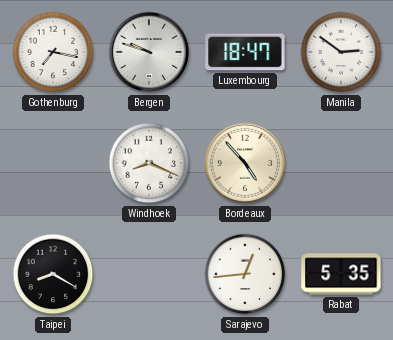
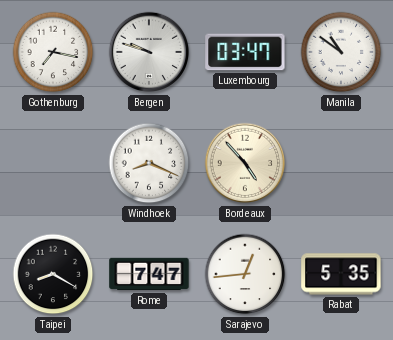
Luxembourg: 18:47 -> 03:47 (245, 52)
Manila: 2:51 -> 10:51 (341, 52)
Rome: none -> 7:47 (149, 274)
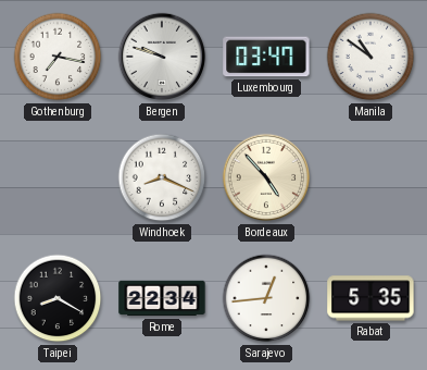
Rome: 7:47 -> 22:34 (162, 298)
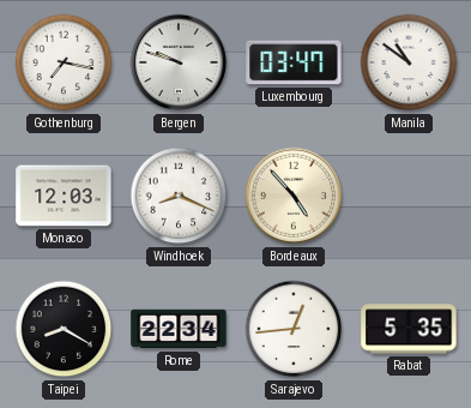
Monaco: none -> 12:03 (64, 196)
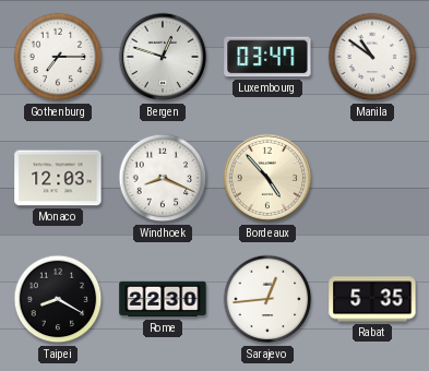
Gothenburg: 7:17 -> 7:15 (58, 57)
Bergen: 9:48 -> 12:48 (163, 57)
Rome: 22:34 -> 22:30 (163, 299)
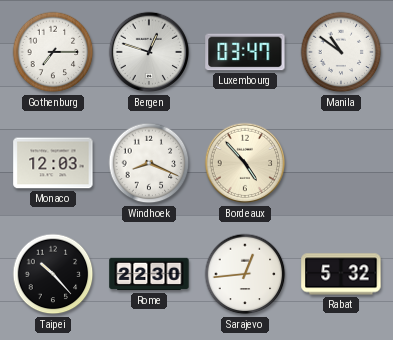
Taipei: 8:20 -> 10:23 (53, 274)
Rabat: 5:35 -> 5:32 (341, 274)
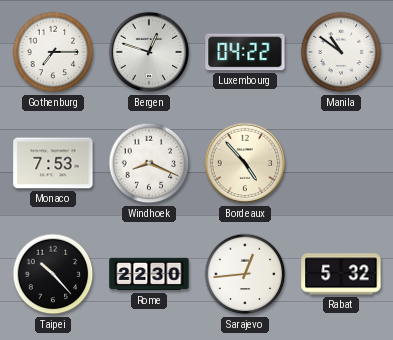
Luxembourg: 03:47 -> 04:22 (245, 52)
Monaco: 12:03 -> 7:53 (53, 163)
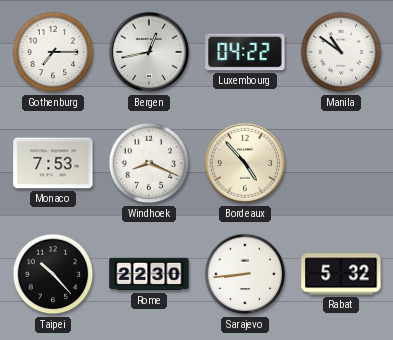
Bergen: 12:48 -> 12:43 (149, 52)
Sarajevo: 12:44 -> 8:44 (245, 274)
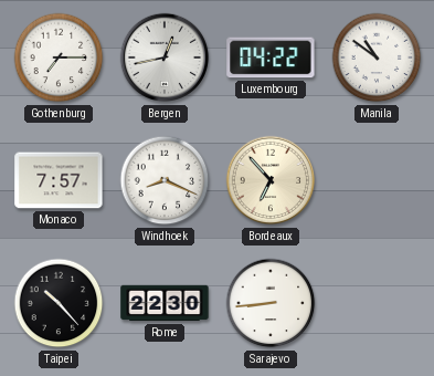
Monaco: 7:53 -> 7:57 (59, 180)
Bordeaux: 4:53 -> 6:53 (271, 180)
Rabat: 5:32 -> none (341, 274)
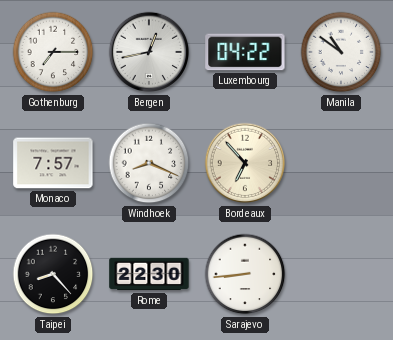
Taipei: 10:23 -> 8:23 (53, 274)
